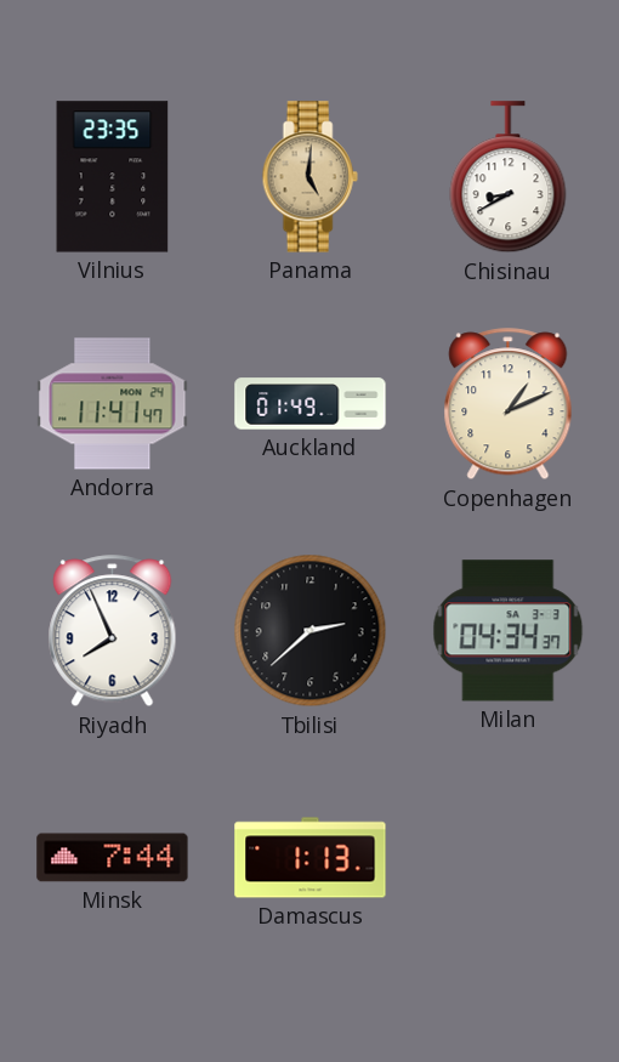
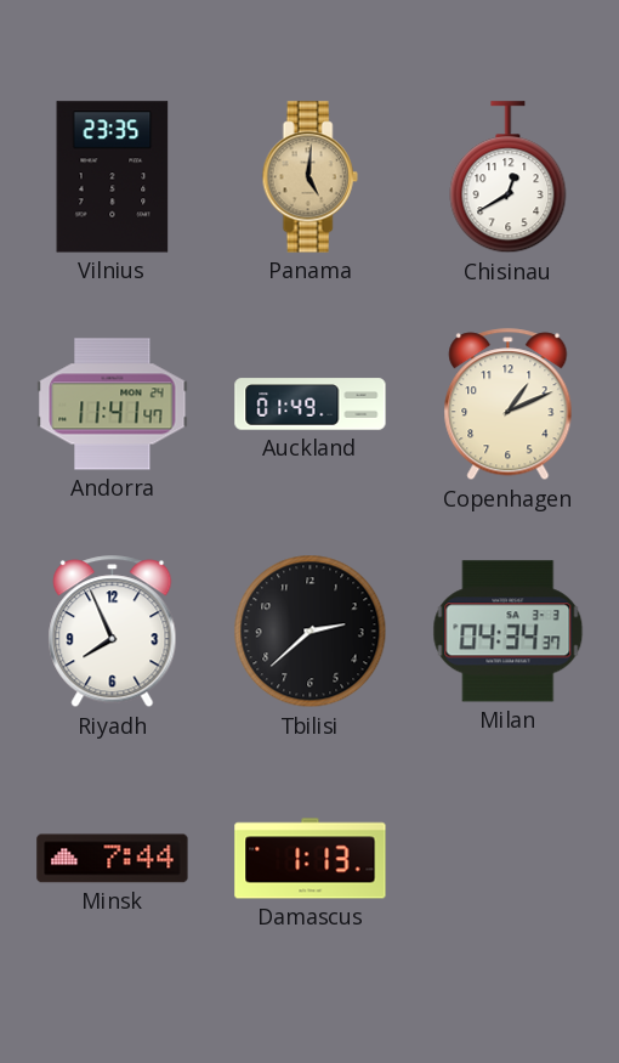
Chisinau: 8:40 -> 12:40 (509, 177)
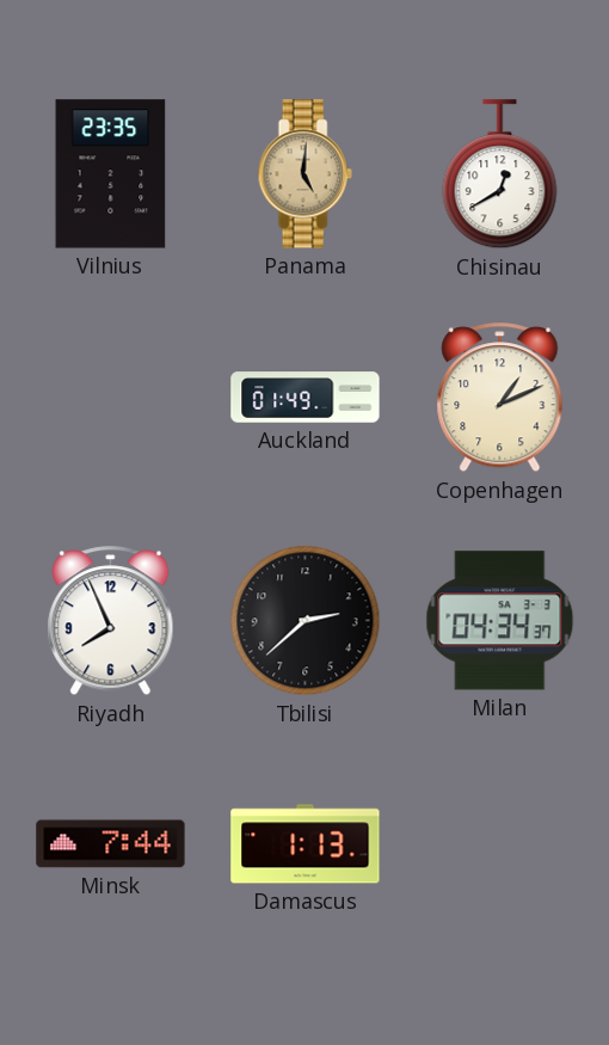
Andorra: 11:41 -> none (113, 405)
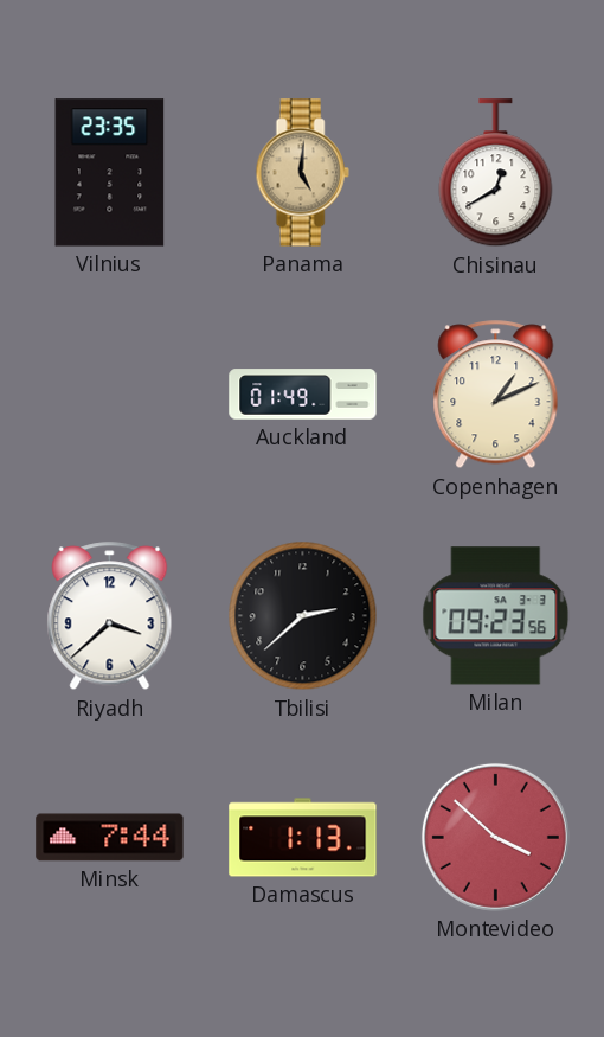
Riyadh: 7:56 -> 3:38 (110, 616)
Milan: 04:34 -> 09:23 (496, 616)
Montevideo: none -> 3:52 (495, 837)
